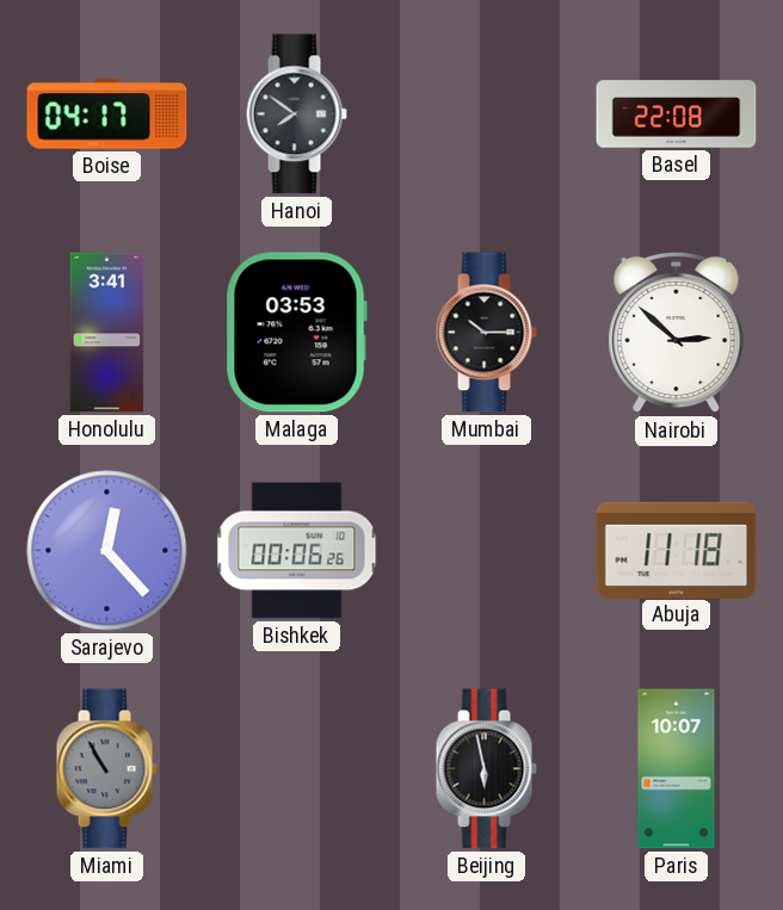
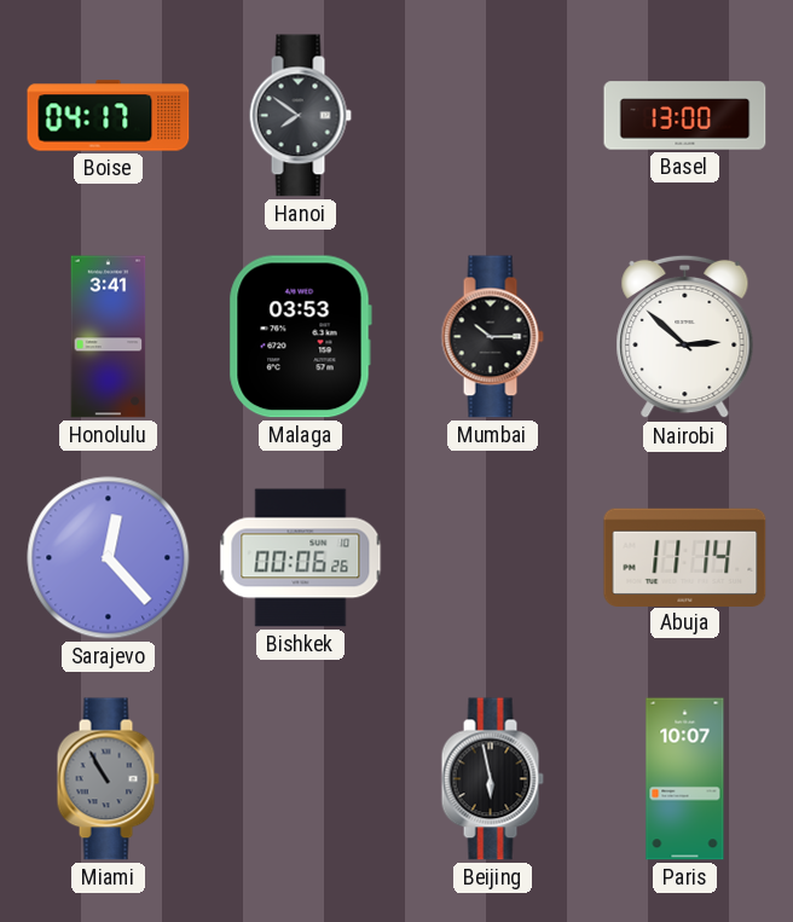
Basel: 22:08 -> 13:00 (685, 116)
Abuja: 11:18 -> 11:14 (685, 557)
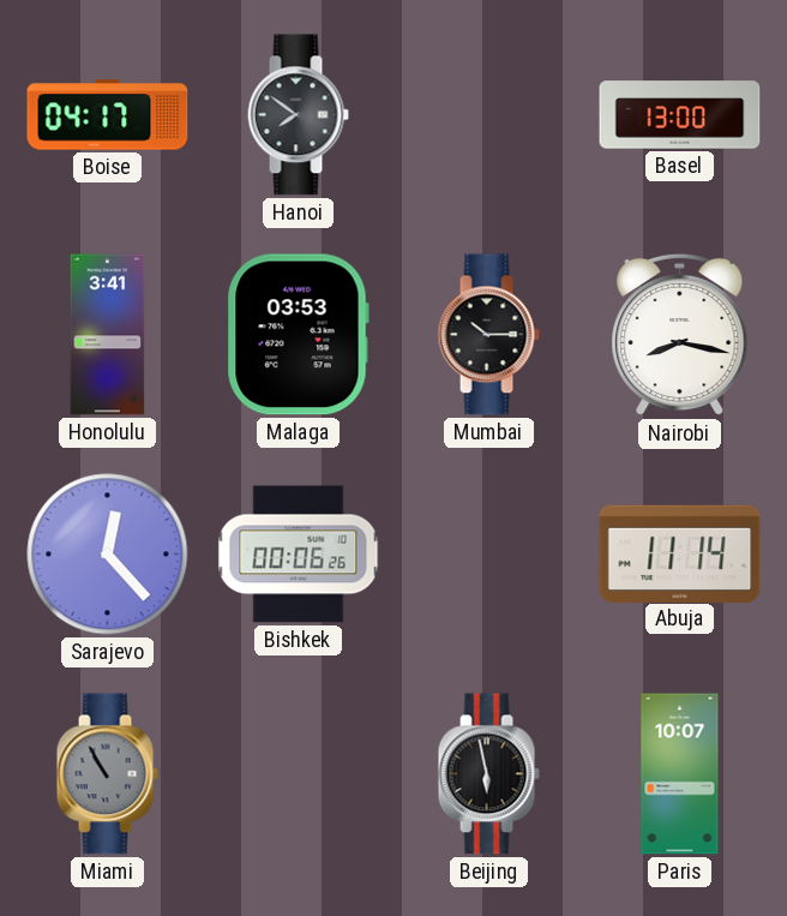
Nairobi: 2:52 -> 8:17 (680, 335)
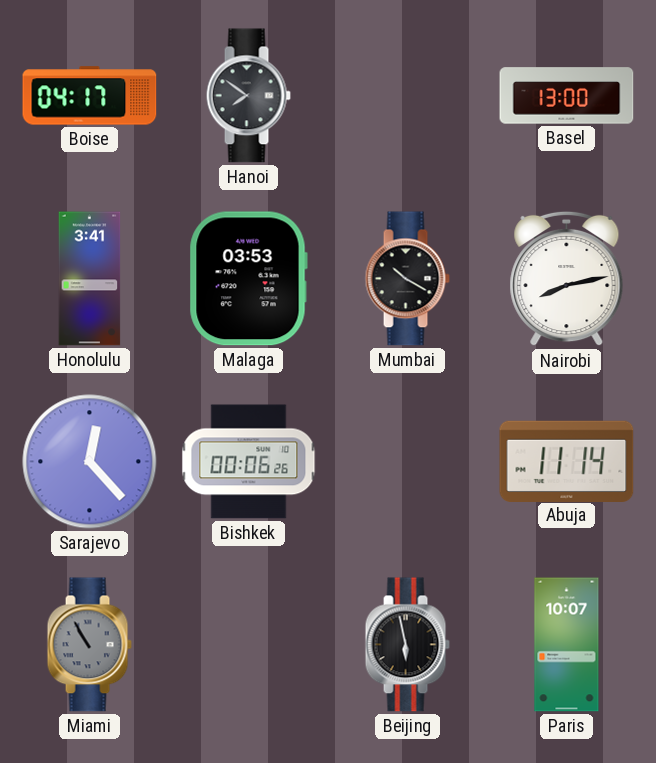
Mumbai: 10:15 -> 10:20 (407, 279)
Nairobi: 8:17 -> 8:13 (567, 279)
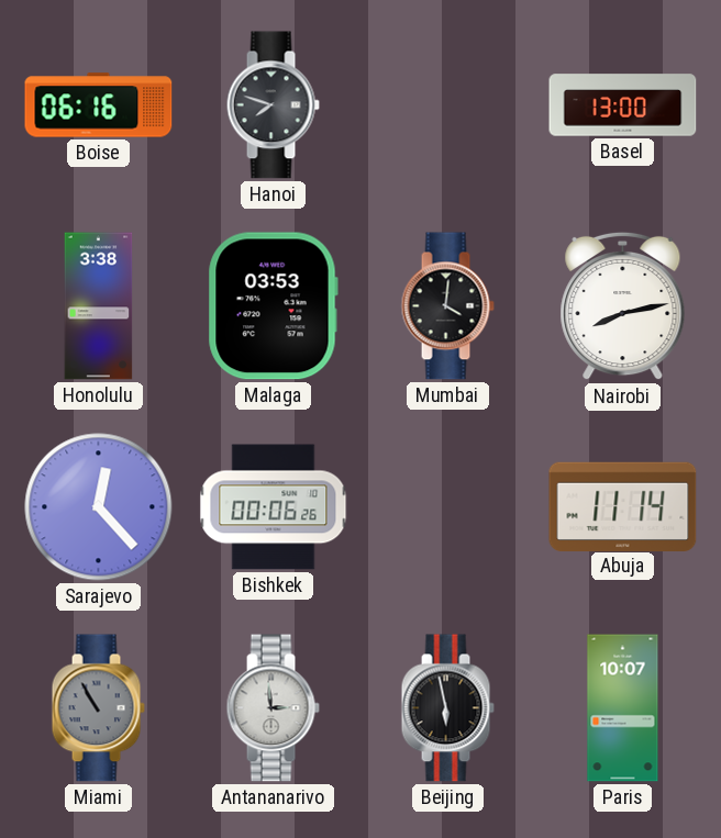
Boise: 04:17 -> 06:16 (99, 105)
Hanoi: 7:51 -> 7:48 (273, 105)
Honolulu: 3:41 -> 3:38 (99, 306)
Mumbai: 10:20 -> 4:01 (447, 306)
Antananarivo: none -> 2:59 (273, 708)
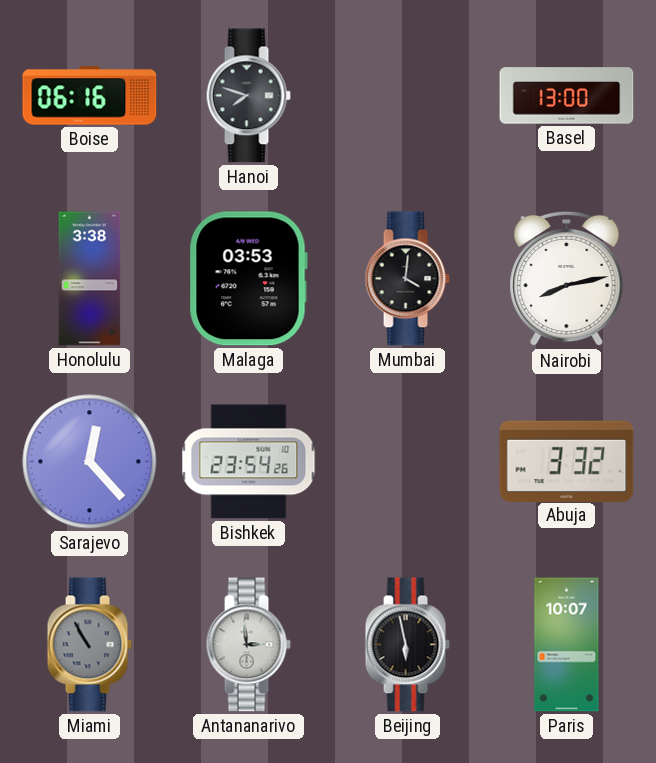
Bishkek: 00:06 -> 23:54 (249, 462)
Abuja: 11:14 -> 3:32 (567, 461)
